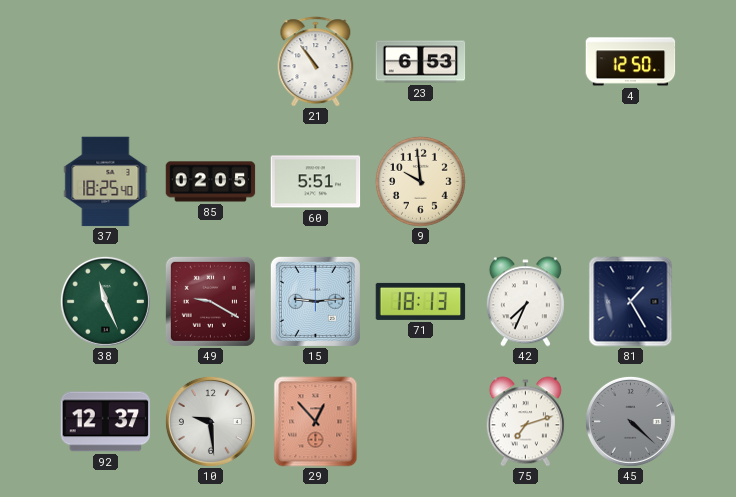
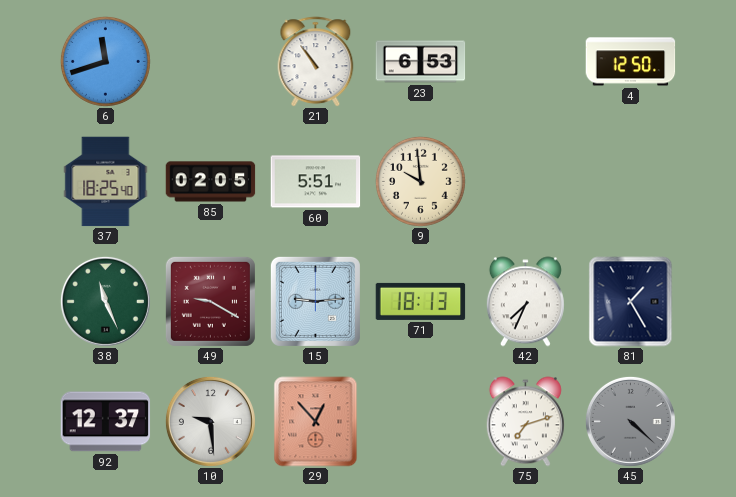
6: none -> 11:42 (105, 61)
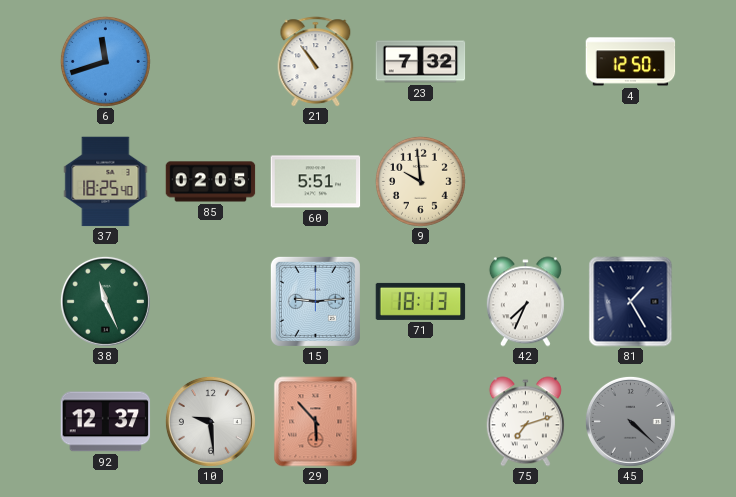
23: 6:53 -> 7:32 (421, 62)
49: 9:20 -> none (210, 301)
29: 12:53 -> 5:53 (316, 422)
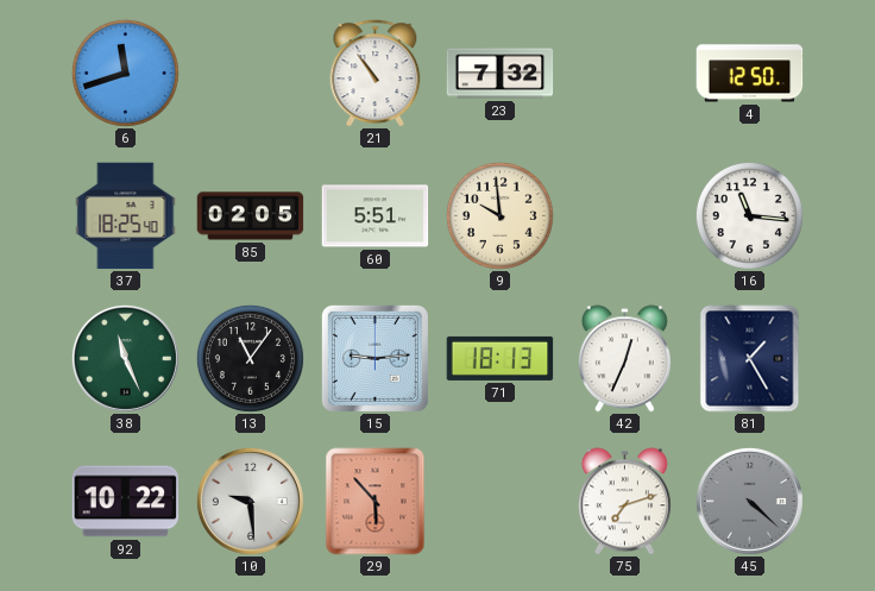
16: none -> 11:16 (749, 215)
13: none -> 11:06 (250, 358)
42: 7:34 -> 12:34 (624, 359)
92: 12:37 -> 10:22 (126, 502)
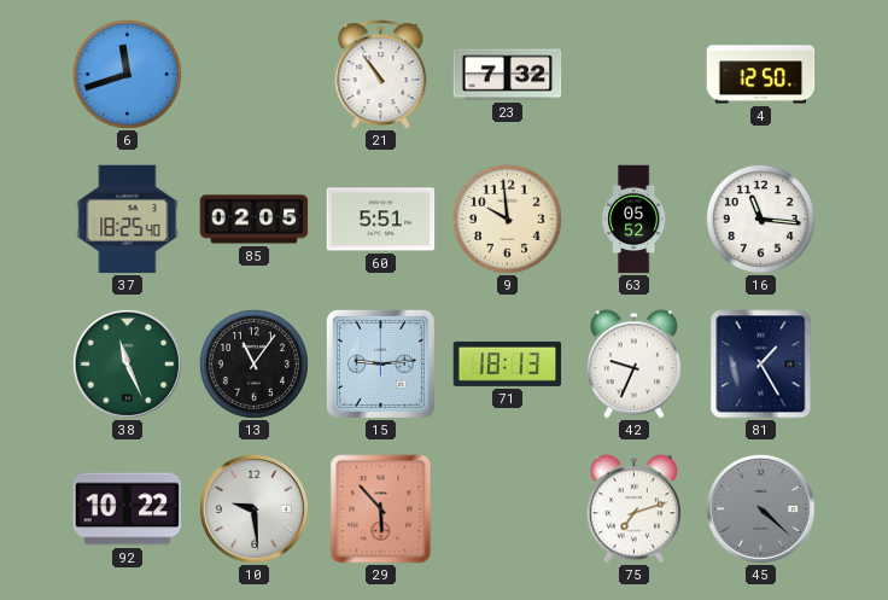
63: none -> 05:52 (635, 220)
42: 12:34 -> 9:34 (633, 365)
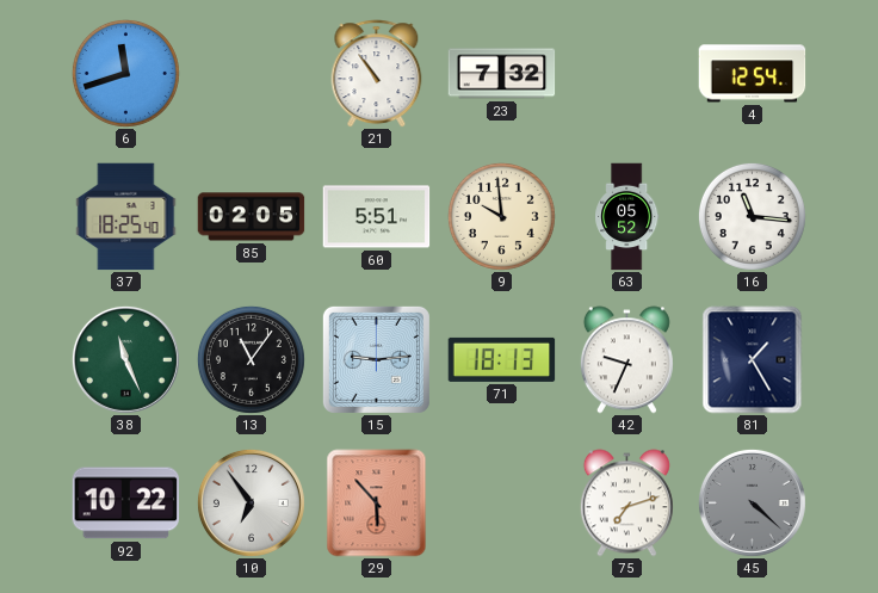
4: 12:50 -> 12:54 (753, 74)
10: 9:29 -> 6:54 (251, 502)
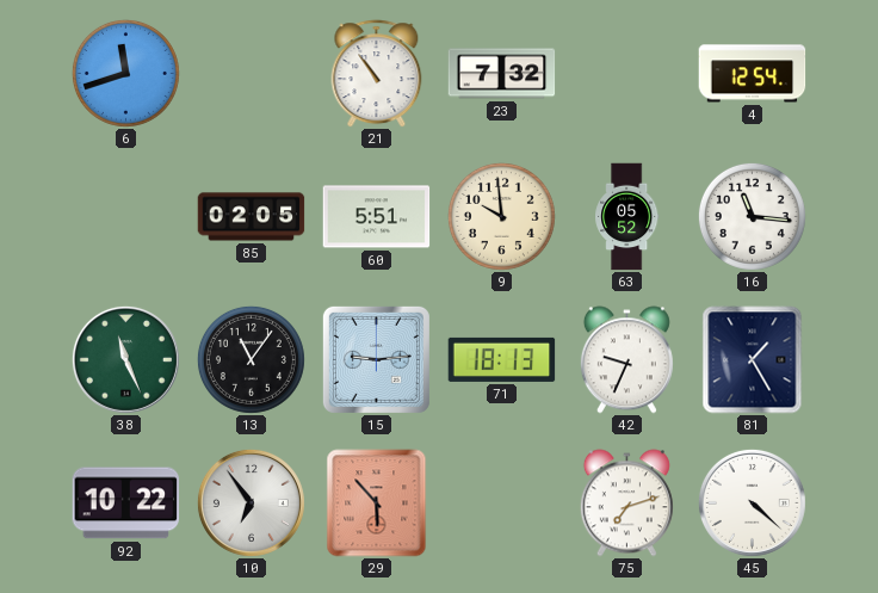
37: 18:25 -> none (126, 217)
45 dial: grey -> white (752, 502)
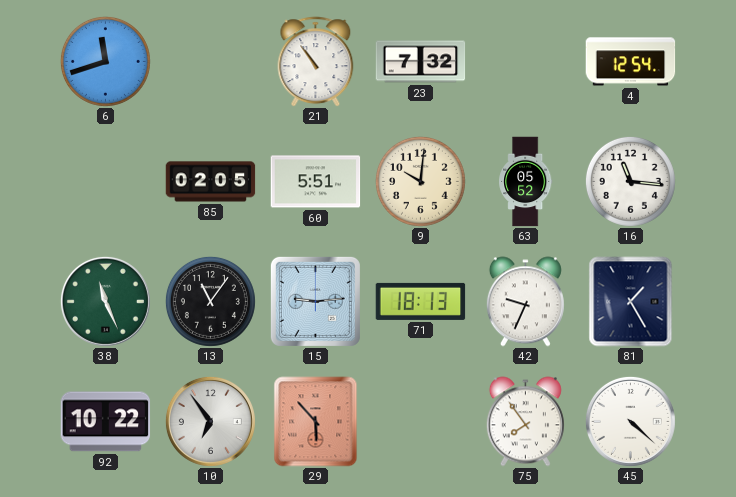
9: 9:59 -> 10:01 (420, 181)
75: 7:12 -> 7:54 (525, 422)
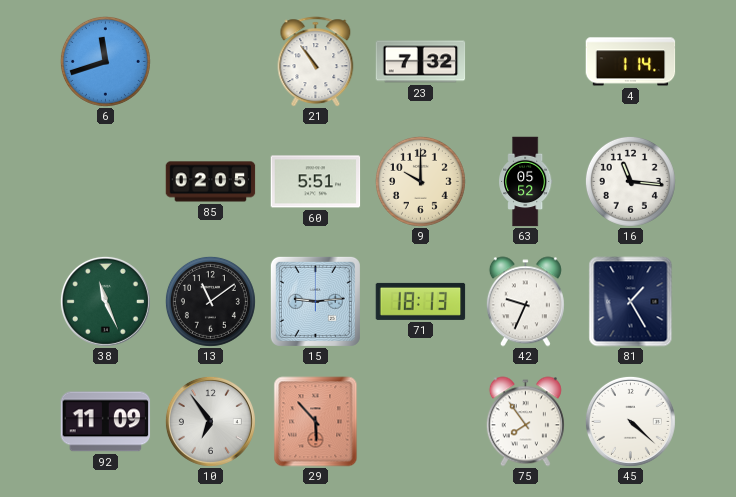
4: 12:54 -> 1:14 (631, 62)
9: 10:01 -> 10:00 (420, 181)
13: 11:06 -> 11:09 (210, 301)
92: 10:22 -> 11:09 (106, 422)
